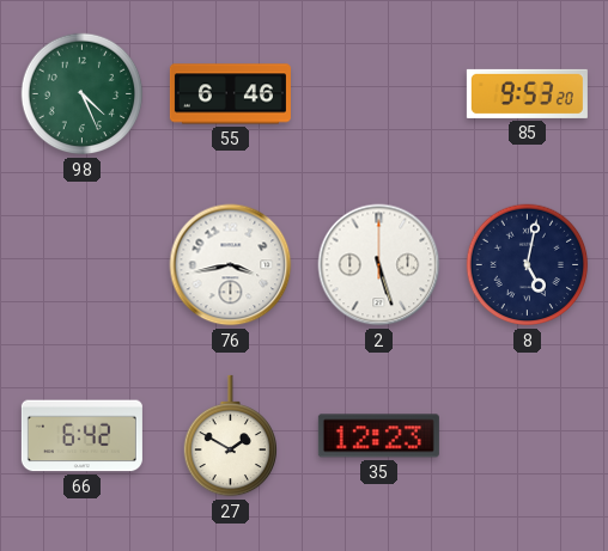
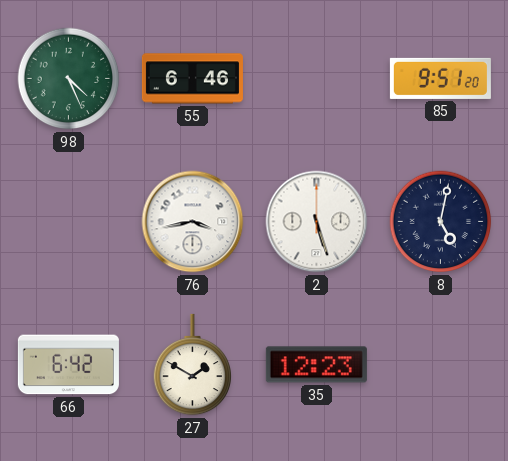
85: 9:53 -> 9:51 (440, 78)
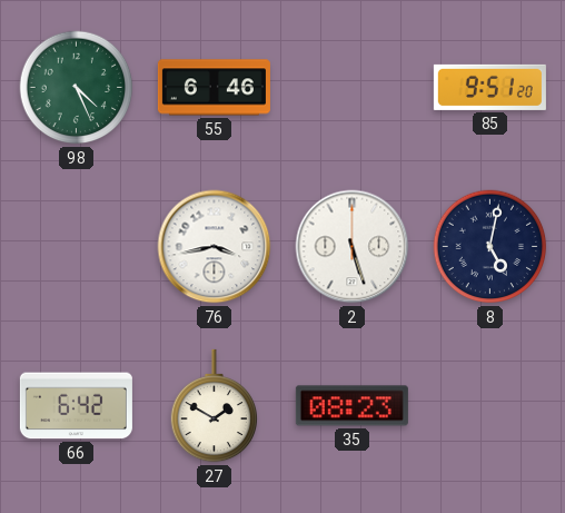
35: 12:23 -> 08:23 (351, 406)
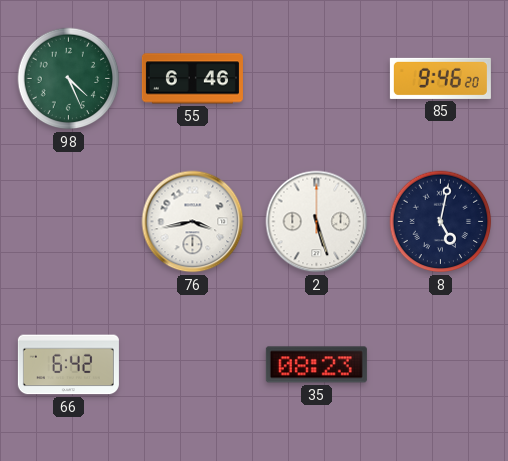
85: 9:51 -> 9:46 (440, 78)
27: 1:50 -> none (214, 406)
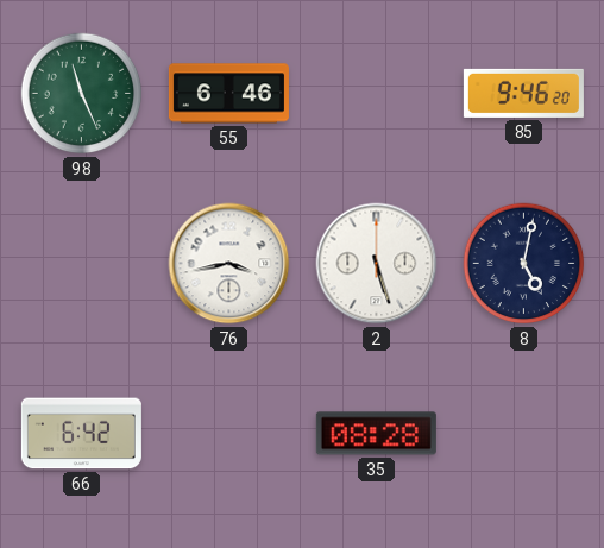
98: 4:26 -> 11:26 (82, 94)
35: 08:23 -> 08:28 (376, 434)
